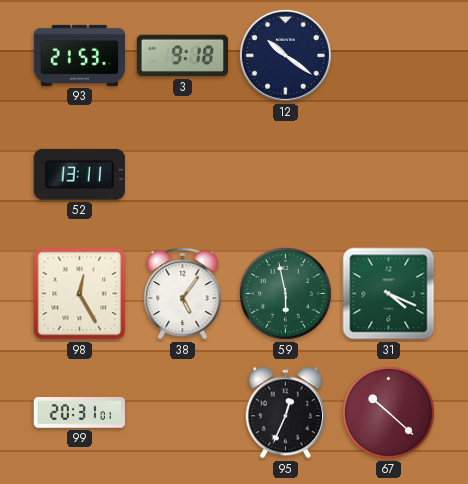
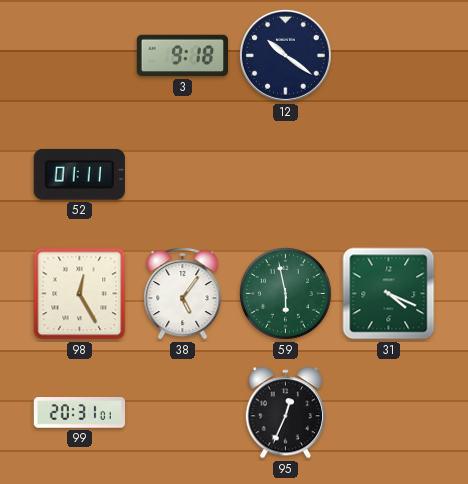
93: 21:53 -> none (79, 55)
52: 13:11 -> 01:11 (79, 174)
67: 10:22 -> none (388, 412)
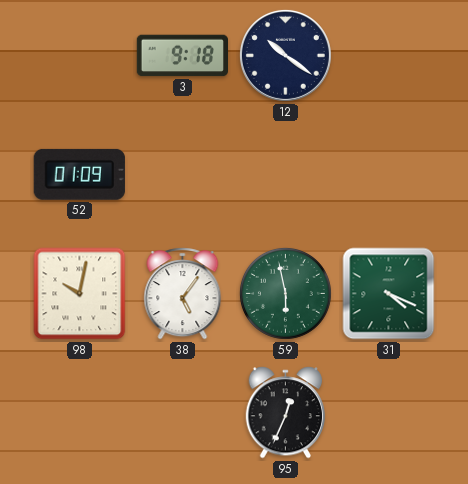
52: 01:11 -> 01:09 (79, 174)
98: 12:25 -> 10:02 (80, 294)
99: 20:31 -> none (79, 413)
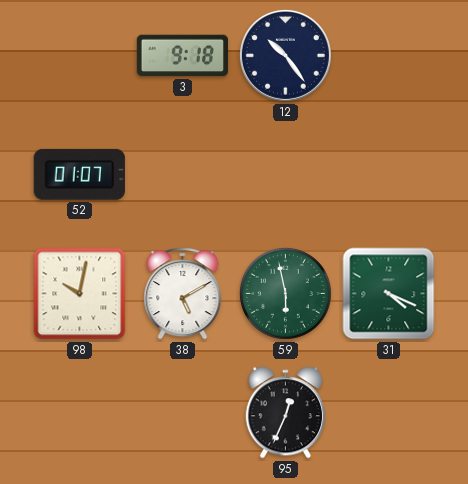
12: 10:21 -> 10:24 (285, 55)
52: 01:09 -> 01:07 (79, 174)
38: 5:06 -> 5:10 (183, 294)
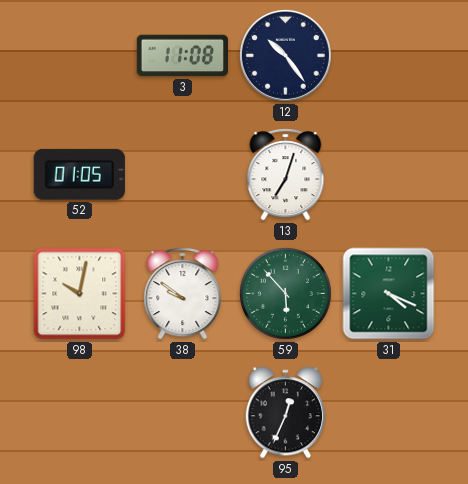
3: 9:18 -> 11:08 (182, 56)
52: 01:07 -> 01:05 (79, 174)
13: none -> 7:03 (286, 175)
38: 5:10 -> 9:51 (183, 294)
59: 5:58 -> 5:53 (285, 293)
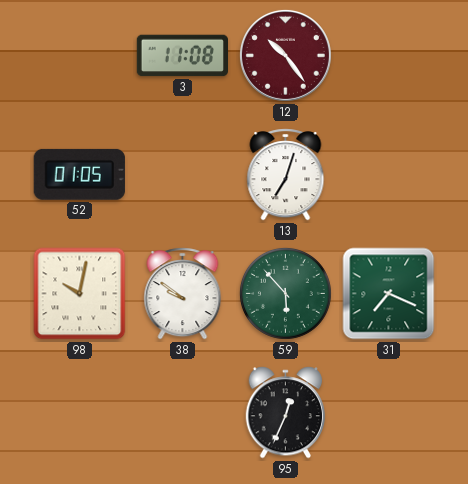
12 dial: navy -> burgundy (285, 55)
31: 4:19 -> 7:19 (389, 294)
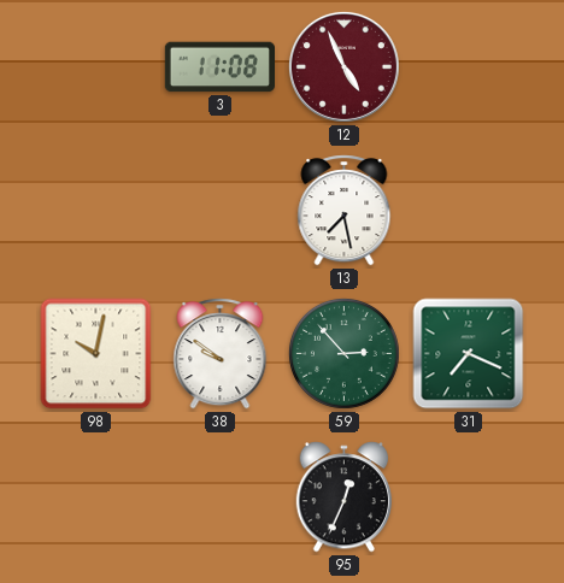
12: 10:24 -> 4:56 (343, 66)
52: 01:05 -> none (79, 174)
13: 7:03 -> 7:28 (345, 211)
59: 5:53 -> 2:53 (343, 353)
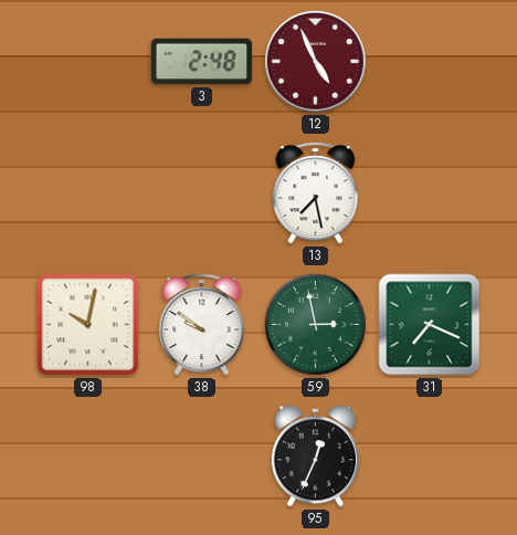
3: 11:08 -> 2:48 (201, 62)
59: 2:53 -> 2:58 (315, 324)
